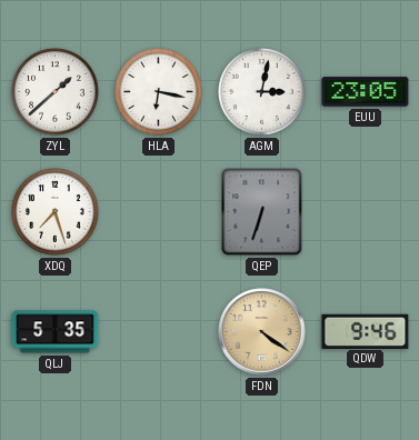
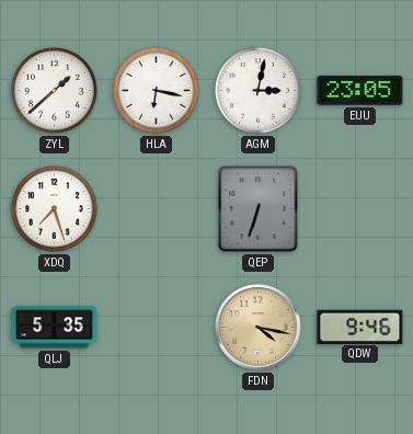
FDN: 4:21 -> 4:17 (259, 328)
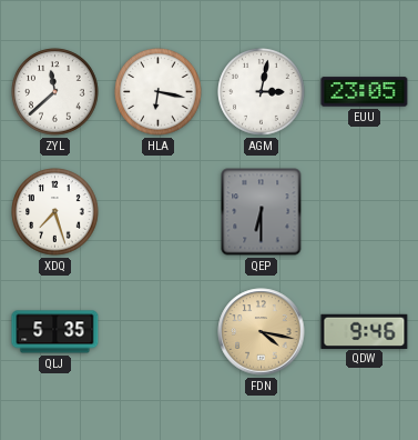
ZYL: 1:38 -> 11:38 (55, 92)
QEP: 6:33 -> 6:30 (262, 212)
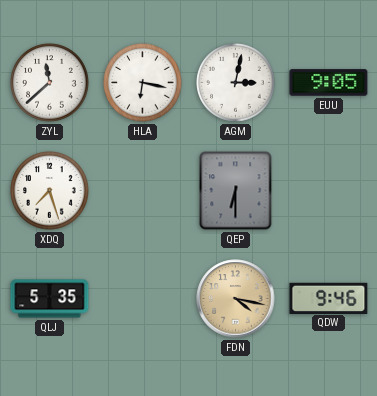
EUU: 23:05 -> 9:05 (329, 83)
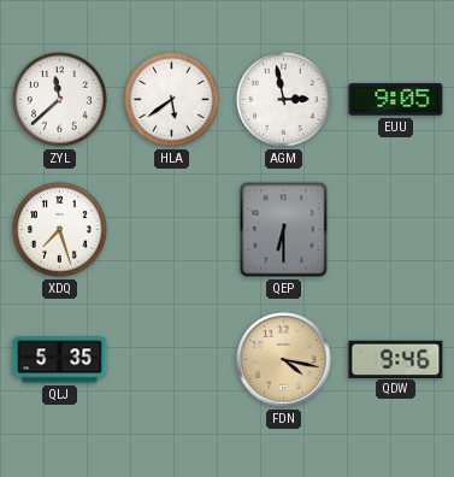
HLA: 6:17 -> 5:39 (172, 100)
AGM: 3:02 -> 2:58 (284, 100)
